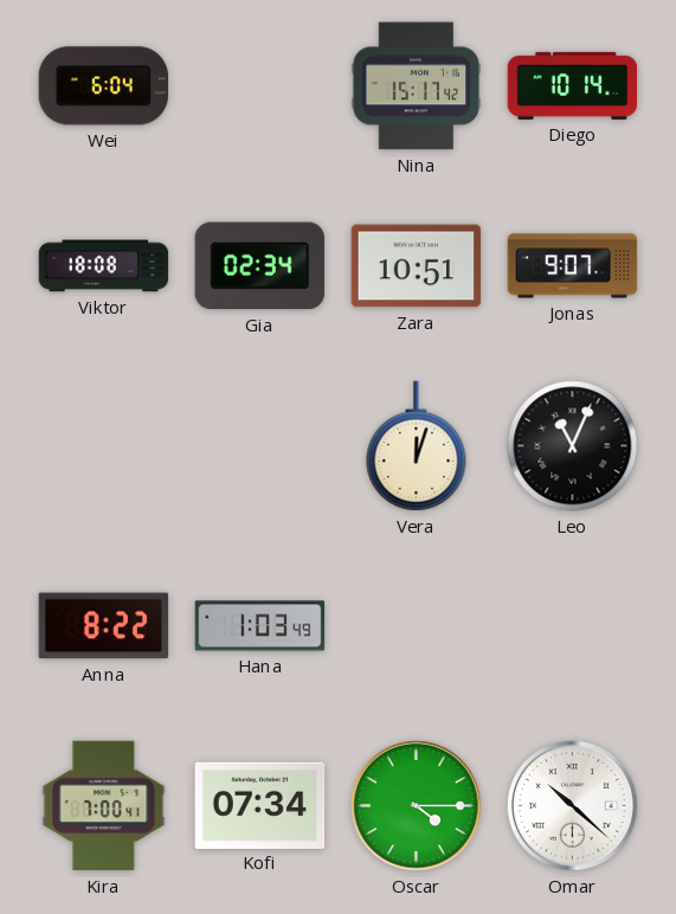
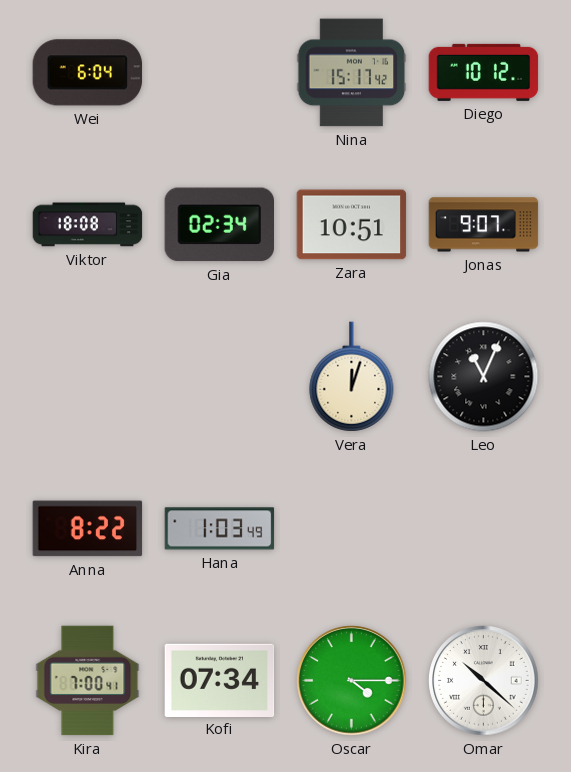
Diego: 10:14 -> 10:12 (484, 72)
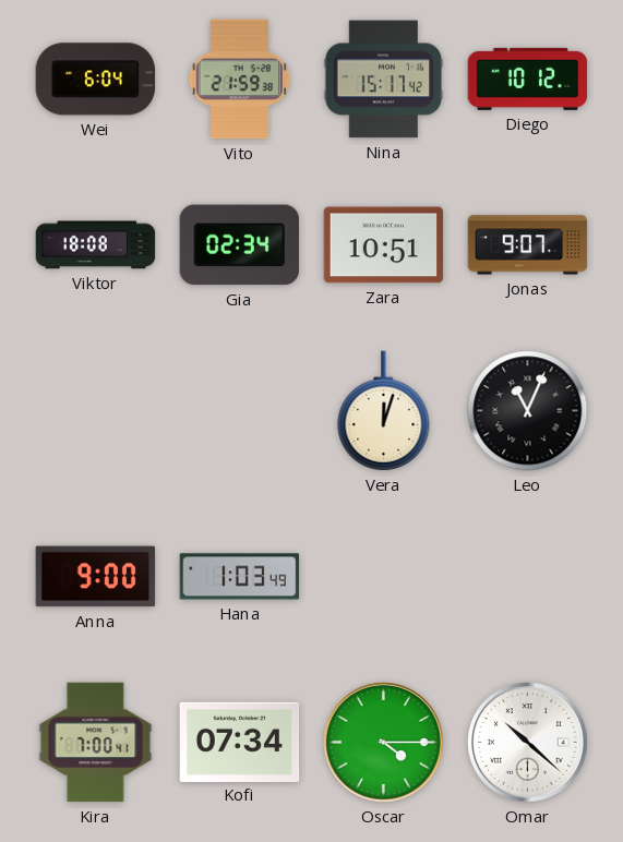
Vito: none -> 21:59 (240, 80)
Anna: 8:22 -> 9:00 (96, 577)
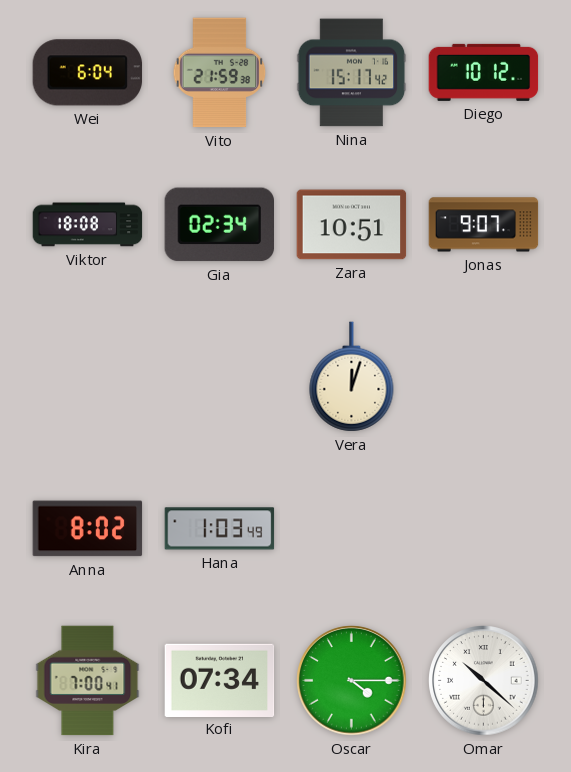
Leo: 11:04 -> none (528, 411)
Anna: 9:00 -> 8:02 (88, 529)
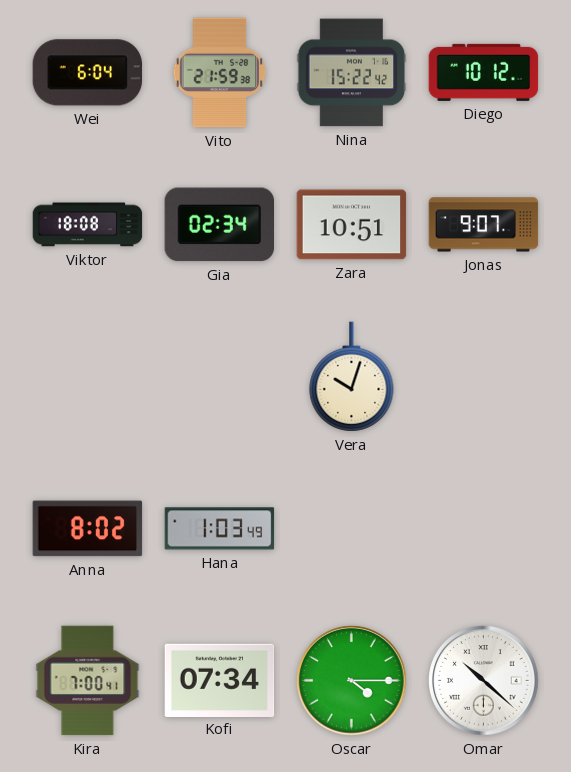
Nina: 15:17 -> 15:22 (352, 73)
Vera: 12:03 -> 10:03 (352, 377)
